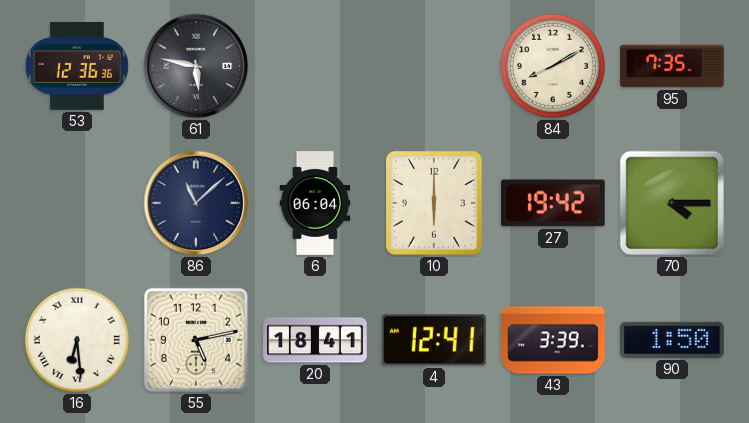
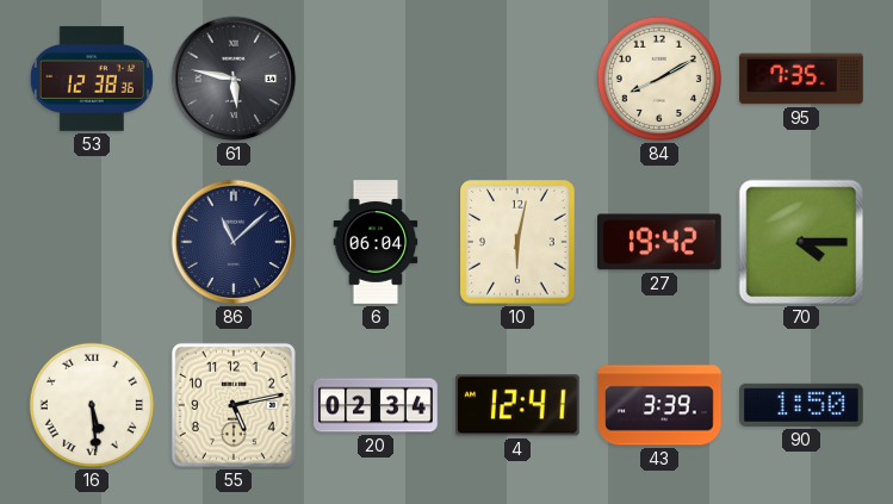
53: 12:36 -> 12:38 (92, 79)
10: 6:00 -> 6:02 (519, 242)
16: 6:29 -> 5:29 (92, 405)
20: 18:41 -> 02:34 (376, 405)
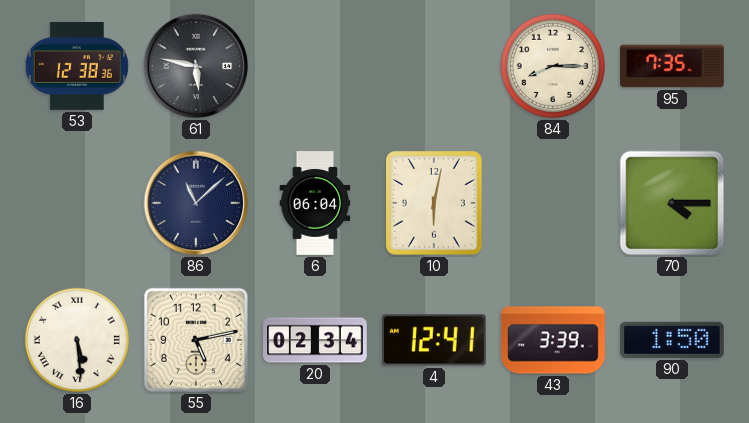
84: 8:10 -> 8:15 (553, 66)
27: 19:42 -> none (661, 242)
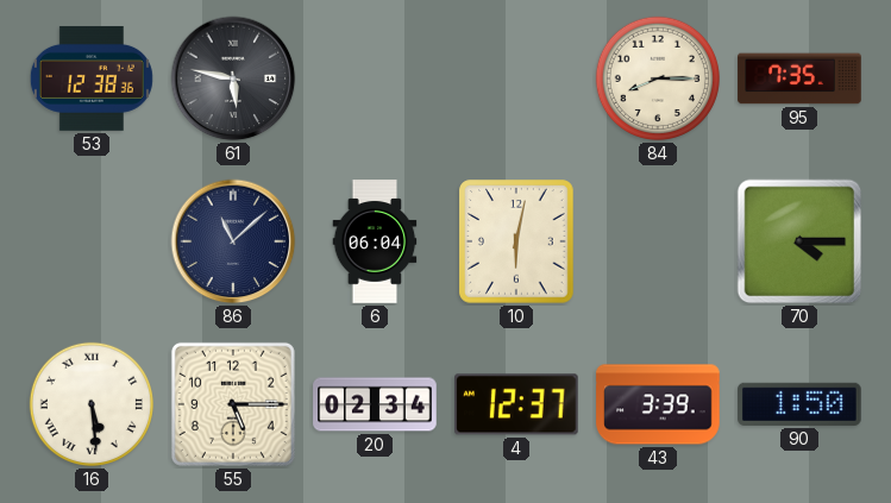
55: 5:13 -> 5:15 (233, 404)
4: 12:41 -> 12:37 (517, 404)
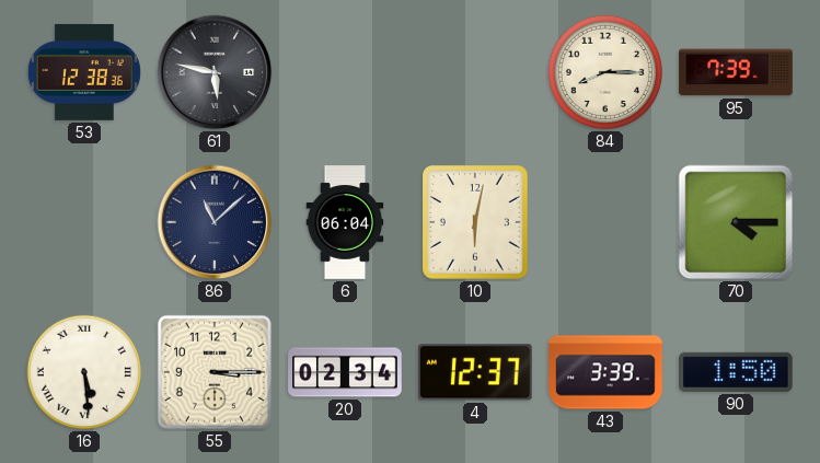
95: 7:35 -> 7:39 (736, 72)
55: 5:15 -> 3:15 (215, 372)
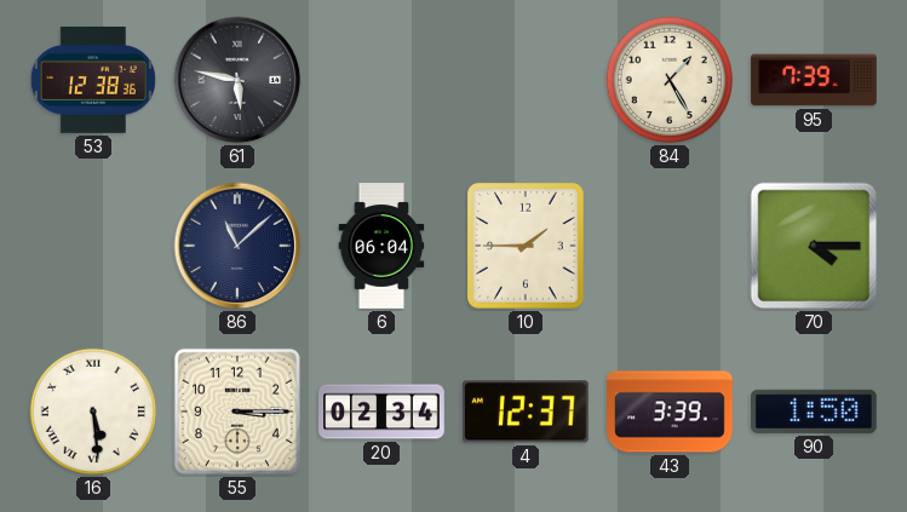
84: 8:15 -> 1:25 (670, 80)
10: 6:02 -> 1:45 (527, 246)
